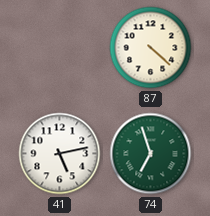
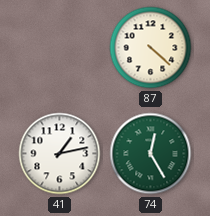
41: 5:13 -> 1:13 (60, 154)
74: 6:57 -> 12:25 (151, 154)
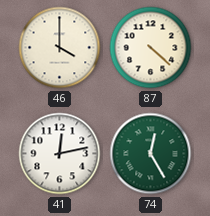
46: none -> 4:00 (60, 48)
41: 1:13 -> 12:13 (60, 154)
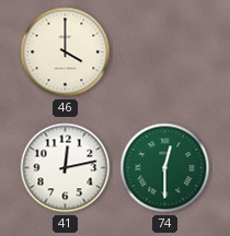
87: 4:22 -> none (151, 48)
74: 12:25 -> 12:30 (165, 168)
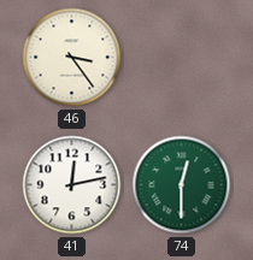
46: 4:00 -> 3:24 (72, 58)
